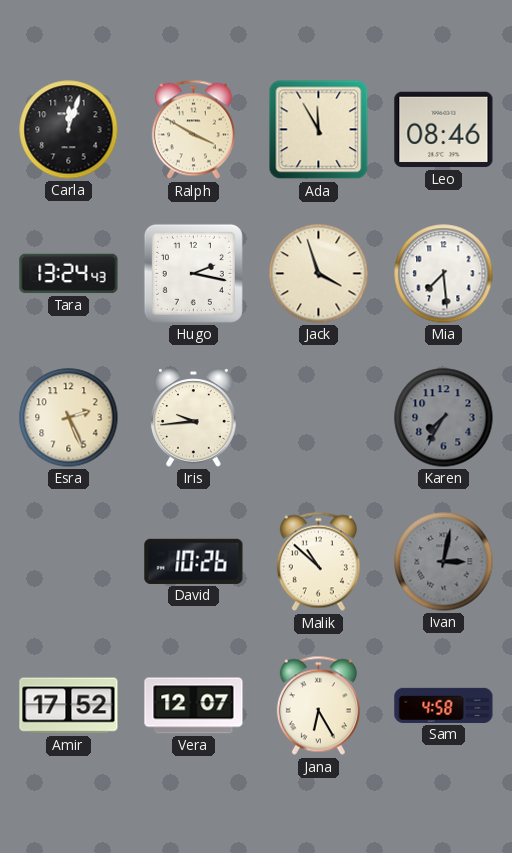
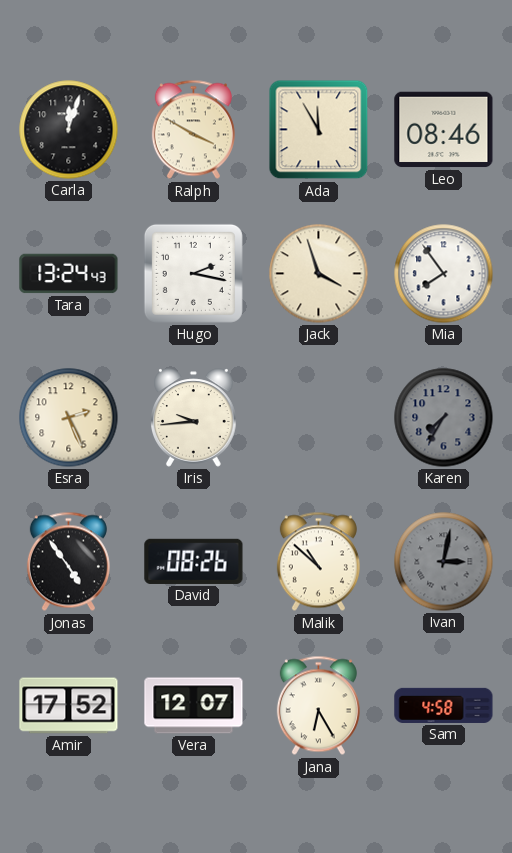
Mia: 7:29 -> 7:54 (444, 274)
Jonas: none -> 4:54 (68, 562)
David: 10:26 -> 08:26 (194, 561)
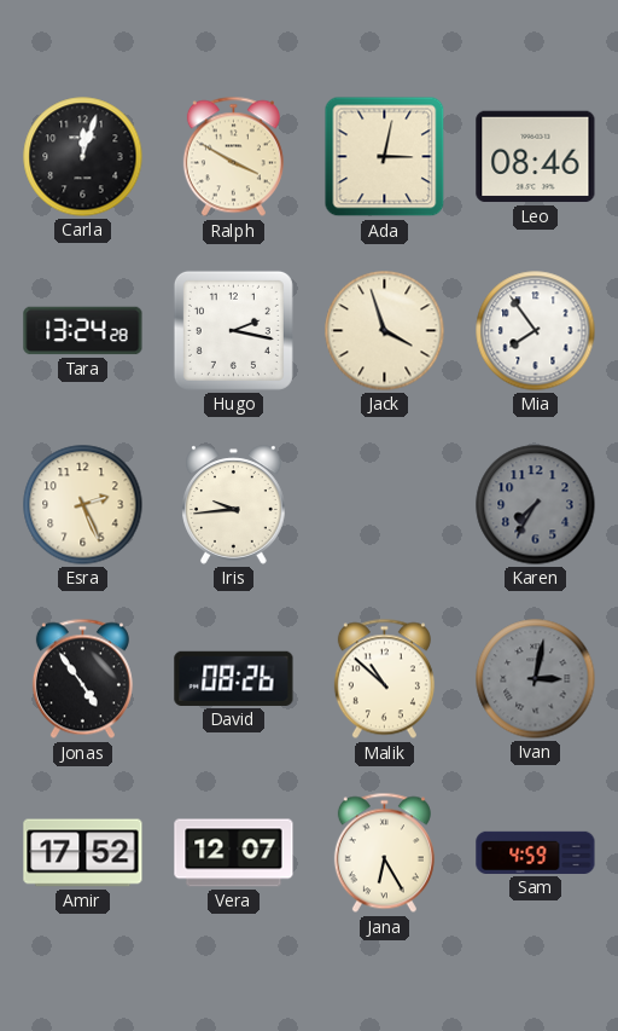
Ada: 11:55 -> 3:02 (385, 157)
Tara: 13:24:43 -> 13:24:28 (83, 331)
Sam: 4:58 -> 4:59 (536, 852)
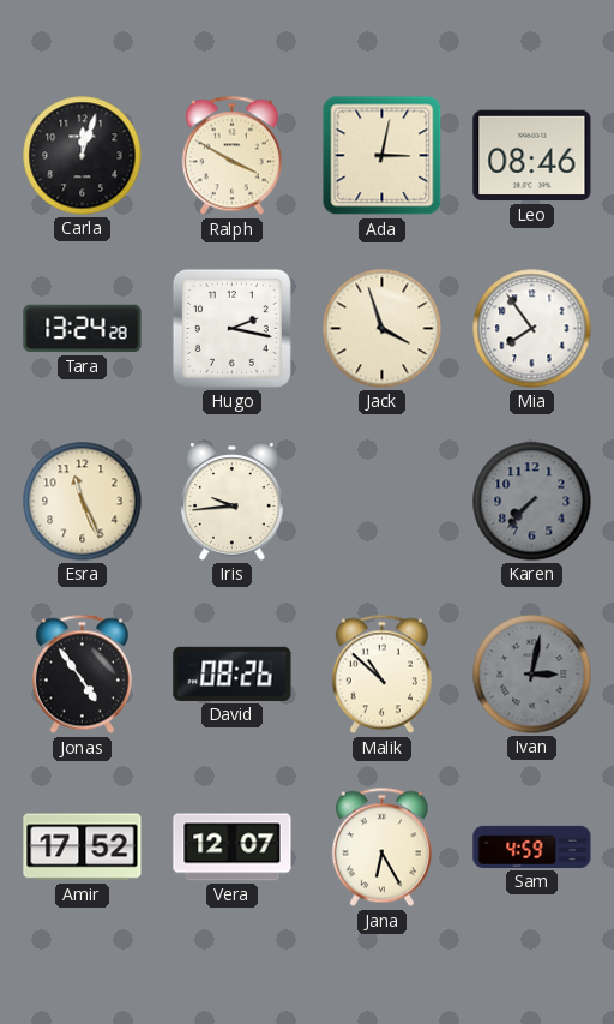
Esra: 2:26 -> 11:26 (83, 502)
Karen: 7:35 -> 7:37 (532, 502)
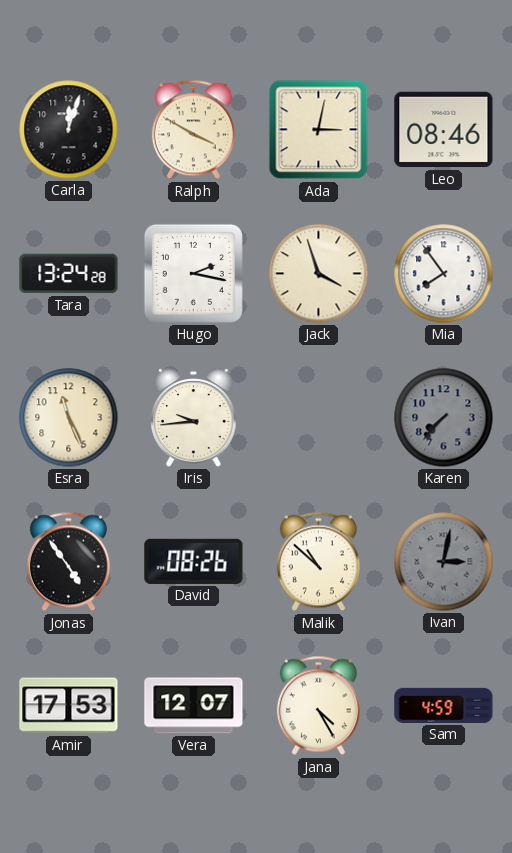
Amir: 17:52 -> 17:53 (69, 706)
Jana: 6:25 -> 4:25 (318, 706)
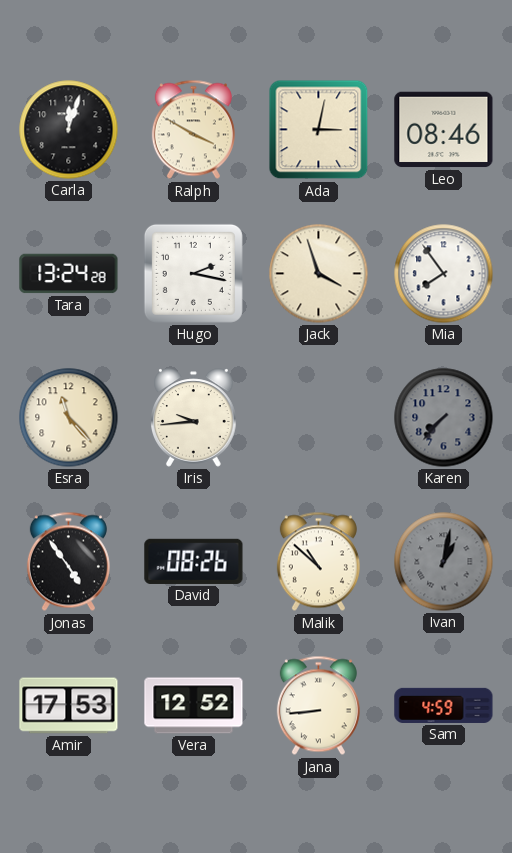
Esra: 11:26 -> 11:23 (69, 418)
Ivan: 3:02 -> 1:02 (444, 562)
Vera: 12:07 -> 12:52 (194, 706)
Jana: 4:25 -> 8:44 (318, 706)
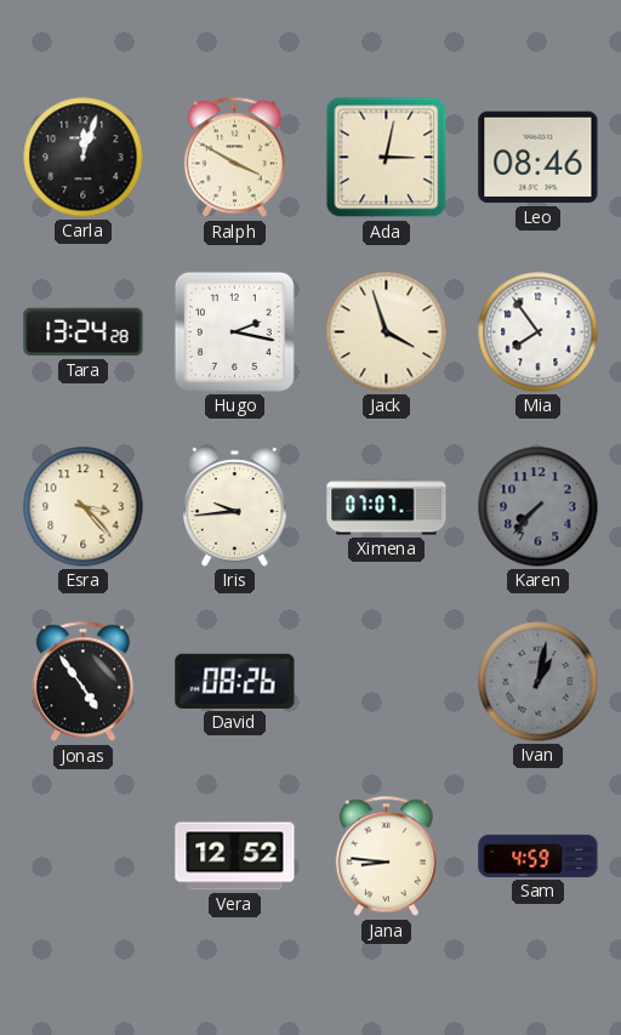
Esra: 11:23 -> 3:23 (84, 507)
Ximena: none -> 07:07 (387, 507)
Malik: 10:52 -> none (318, 562)
Amir: 17:53 -> none (69, 706)
Jana: 8:44 -> 8:46 (386, 857)
